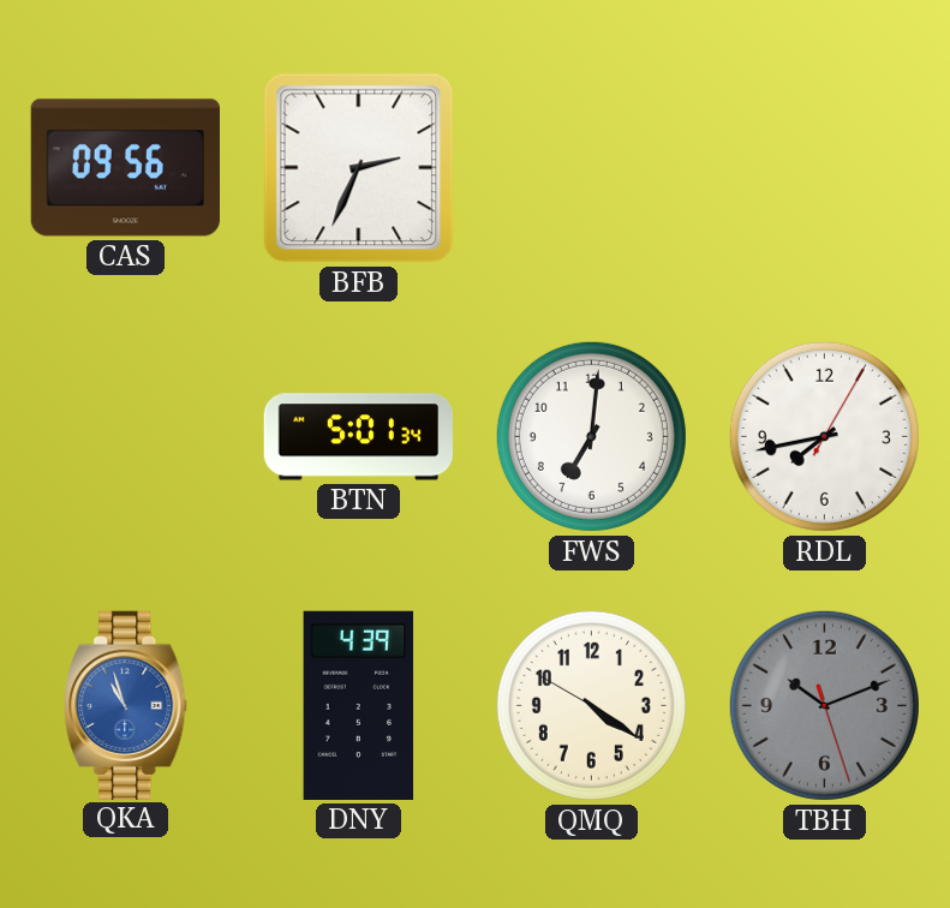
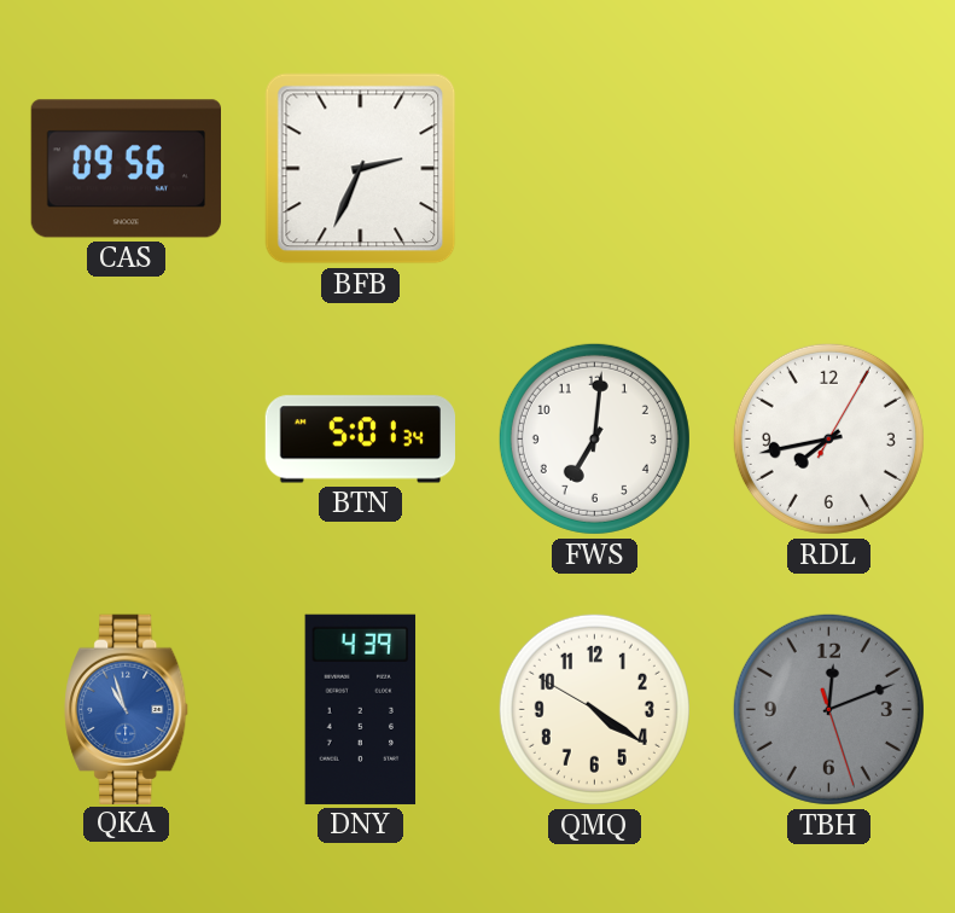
TBH: 10:11 -> 12:11 (828, 709)
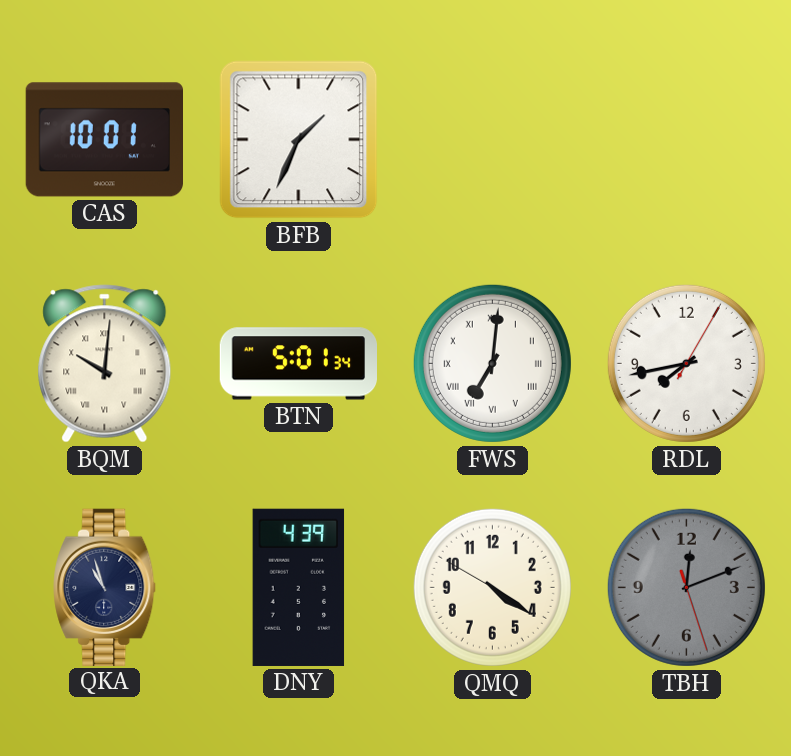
CAS: 09:56 -> 10:01 (104, 140)
BFB: 2:34 -> 1:34 (299, 140)
BQM: none -> 10:01 (105, 364)
FWS numerals: Arabic -> Roman (492, 363)
QKA dial: blue -> navy (105, 587)
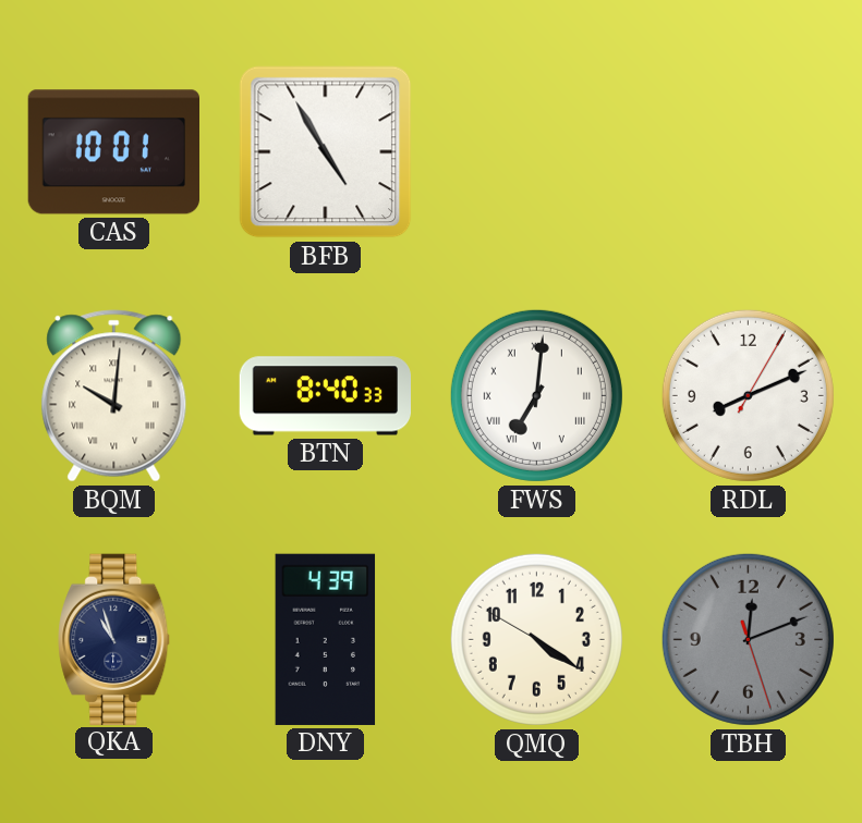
BFB: 1:34 -> 4:55 (326, 152)
BTN: 5:01 -> 8:40 (326, 396)
RDL: 7:43 -> 8:11 (748, 395)
